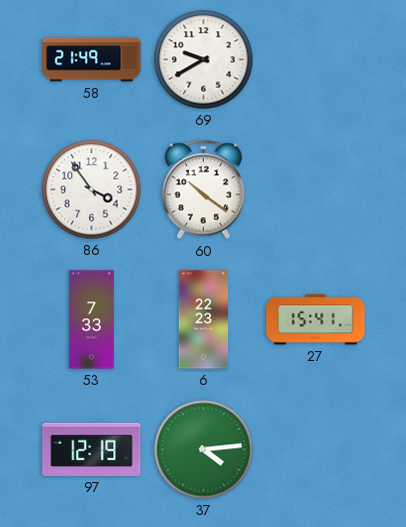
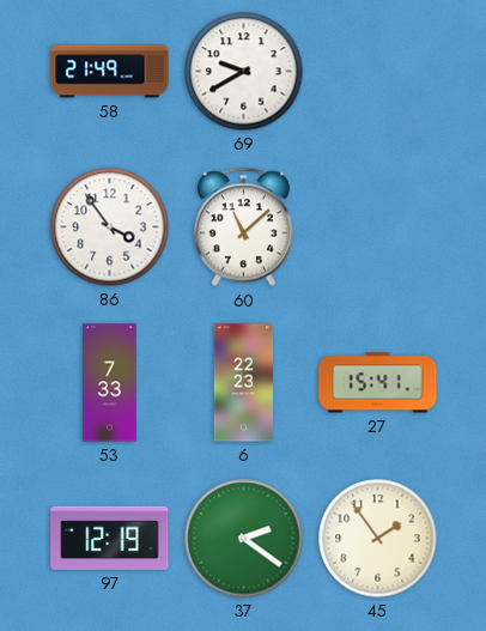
60: 10:21 -> 11:08 (243, 227)
37: 4:14 -> 2:21 (244, 539)
45: none -> 1:54 (378, 539)
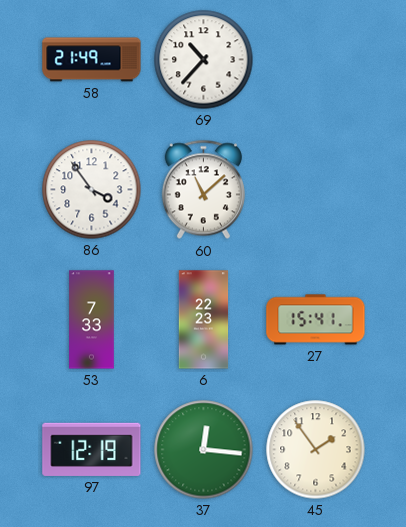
69: 9:40 -> 10:37 (204, 60)
37: 2:21 -> 12:16 (204, 450)
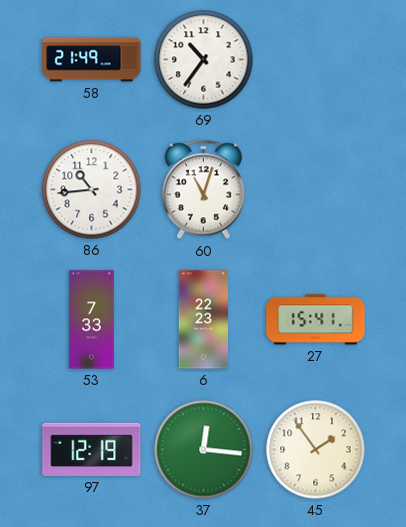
69: 10:37 -> 10:36 (204, 60)
86: 3:54 -> 10:44 (92, 190)
60: 11:08 -> 11:03 (203, 190)
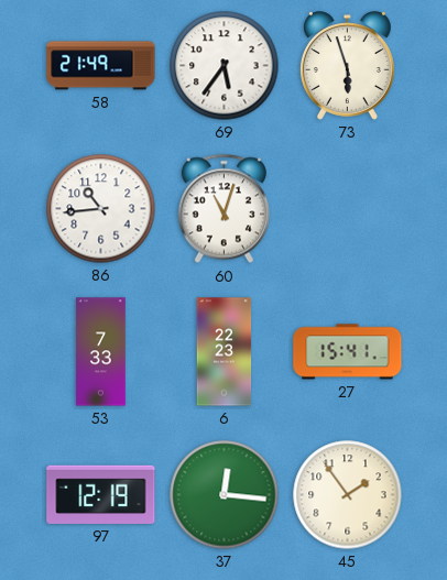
69: 10:36 -> 5:36 (225, 66)
73: none -> 5:57 (347, 66)
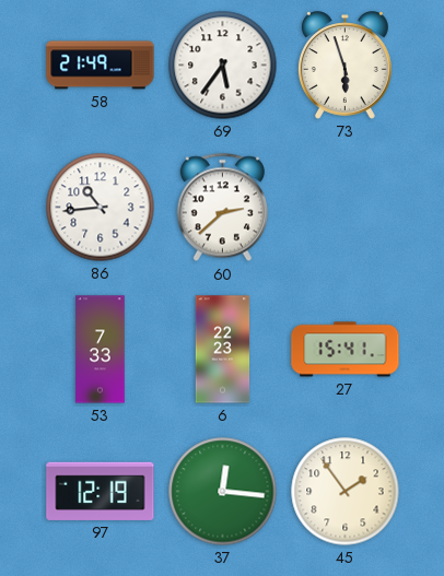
60: 11:03 -> 2:38 (222, 208)
